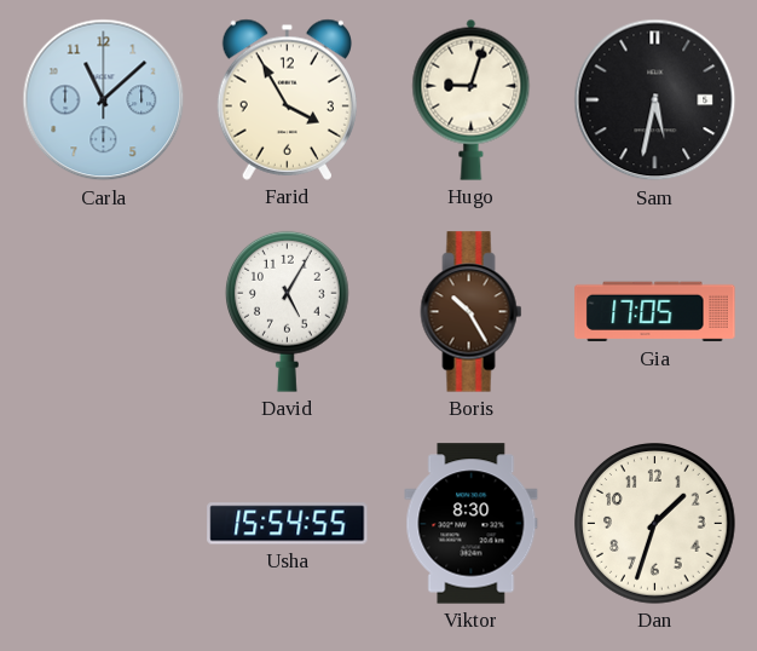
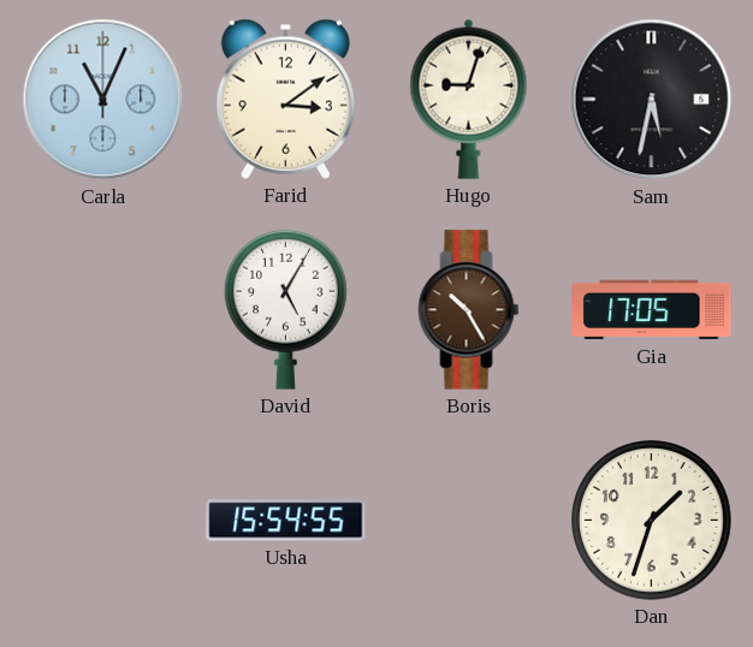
Carla: 11:08 -> 11:04 (103, 100)
Farid: 3:55 -> 3:09 (285, 99)
Viktor: 8:30 -> none (472, 524)
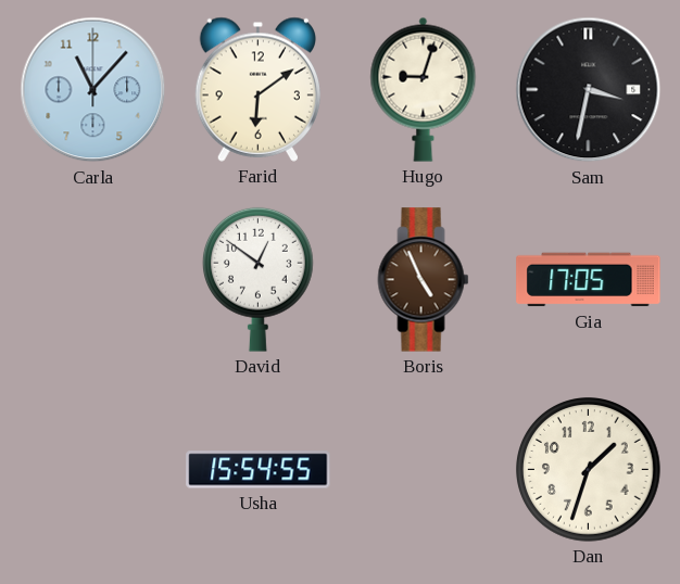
Carla: 11:04 -> 11:07 (93, 90)
Farid: 3:09 -> 6:09 (257, 89)
Sam: 5:32 -> 3:32 (589, 90)
David: 5:05 -> 12:51 (257, 279)
Boris: 10:25 -> 4:56 (424, 280)
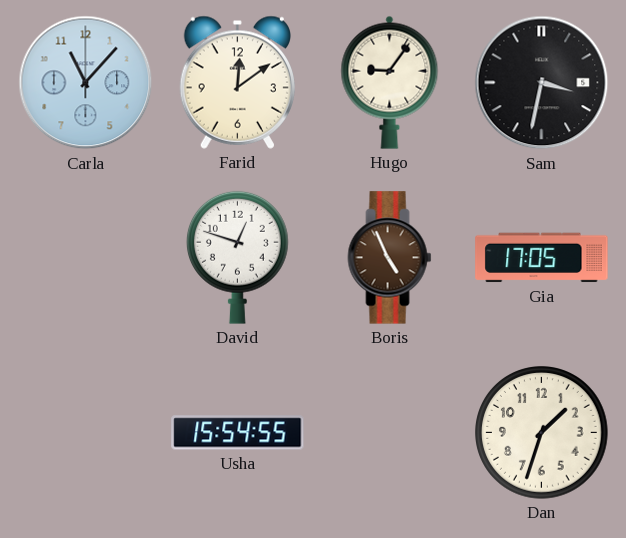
Farid: 6:09 -> 12:09 (237, 82)
Hugo: 9:03 -> 9:06 (390, 82)
David: 12:51 -> 12:48 (237, 257)
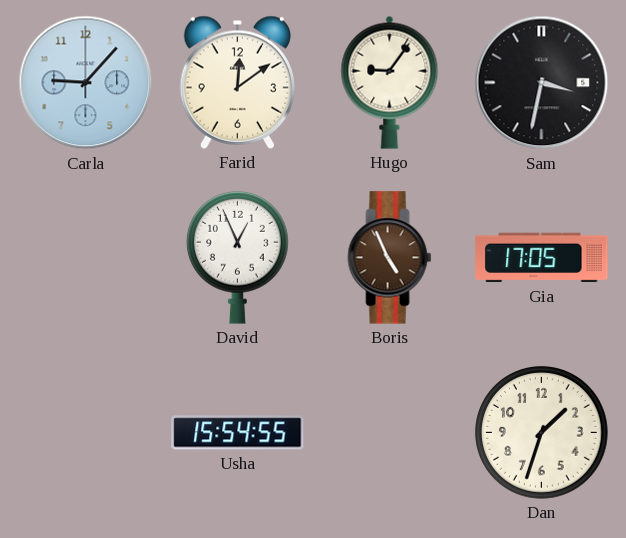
Carla: 11:07 -> 9:07 (86, 83)
David: 12:48 -> 12:56 (237, 257)
